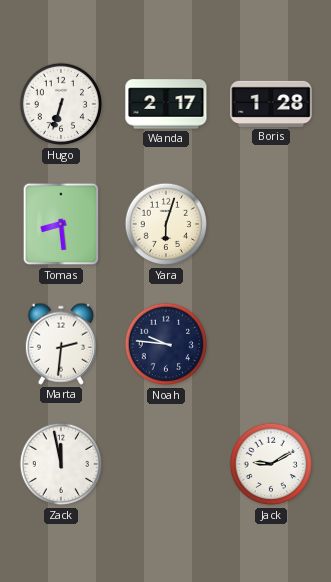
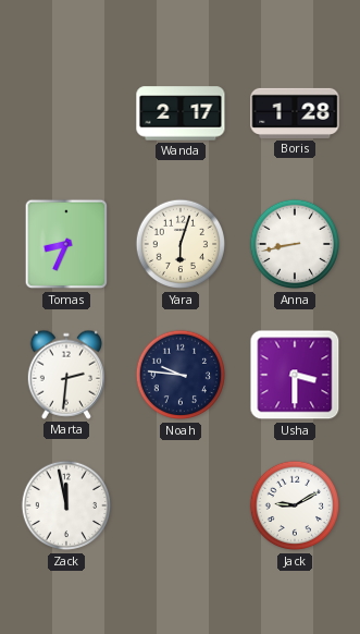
Hugo: 6:33 -> none (61, 104)
Tomas: 8:29 -> 8:34 (66, 244)
Anna: none -> 8:43 (295, 244)
Usha: none -> 3:30 (295, 375)
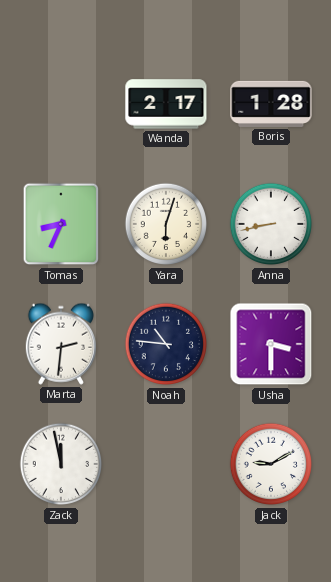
Noah: 9:46 -> 10:46 (166, 344)
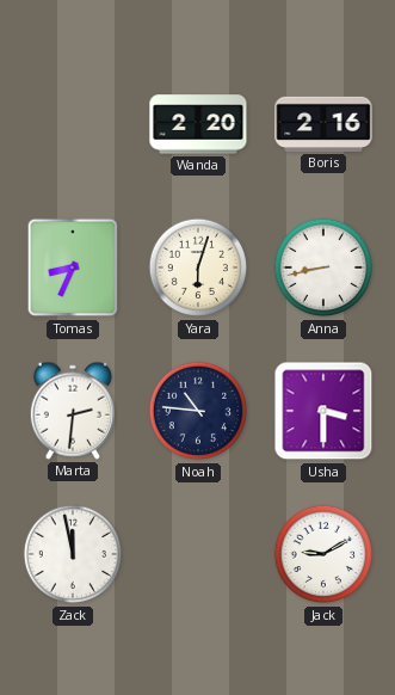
Wanda: 2:17 -> 2:20 (198, 124)
Boris: 1:28 -> 2:16 (323, 124)
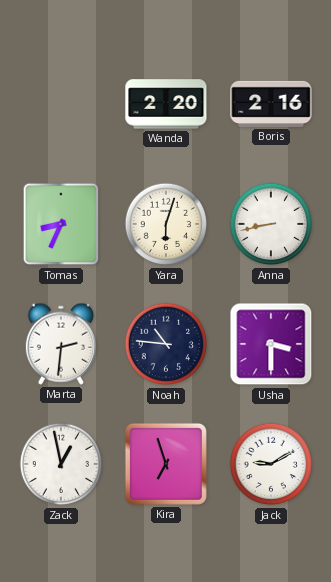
Zack: 11:58 -> 12:58 (61, 464)
Kira: none -> 6:57 (166, 464)
